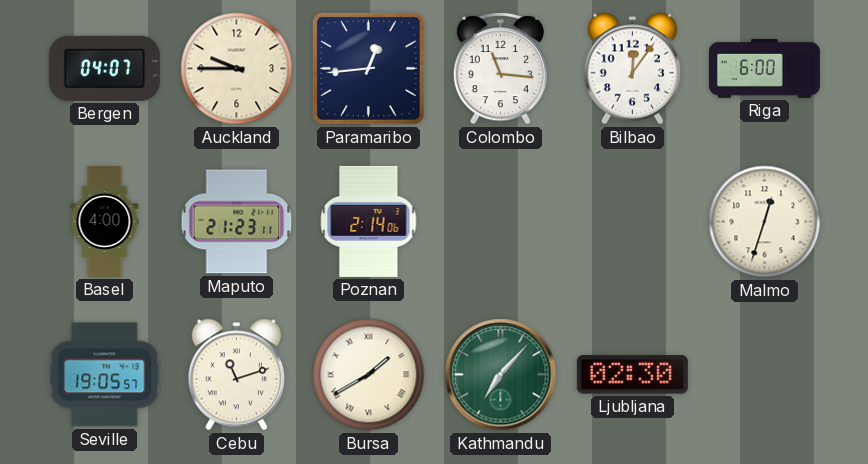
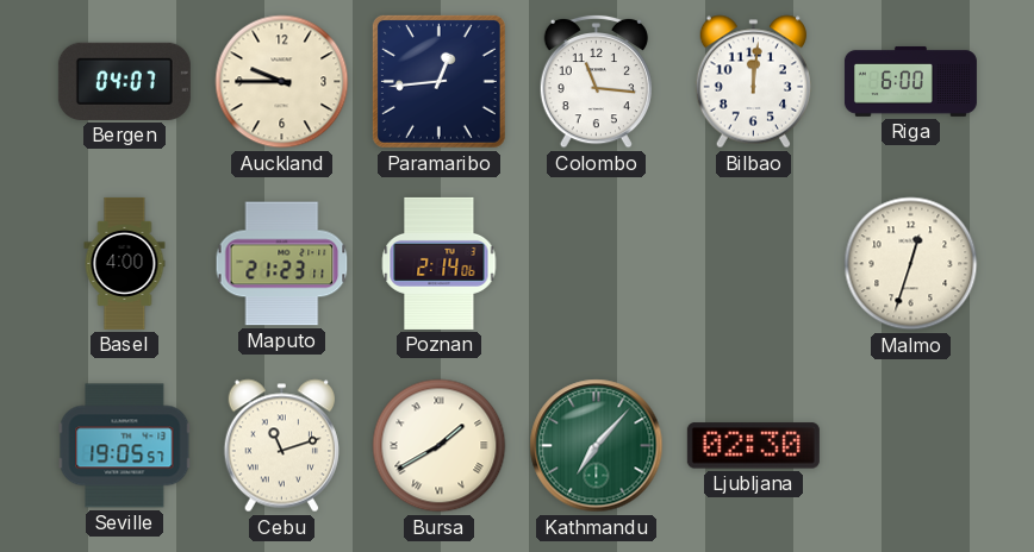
Bilbao: 12:06 -> 12:01 (753, 82)
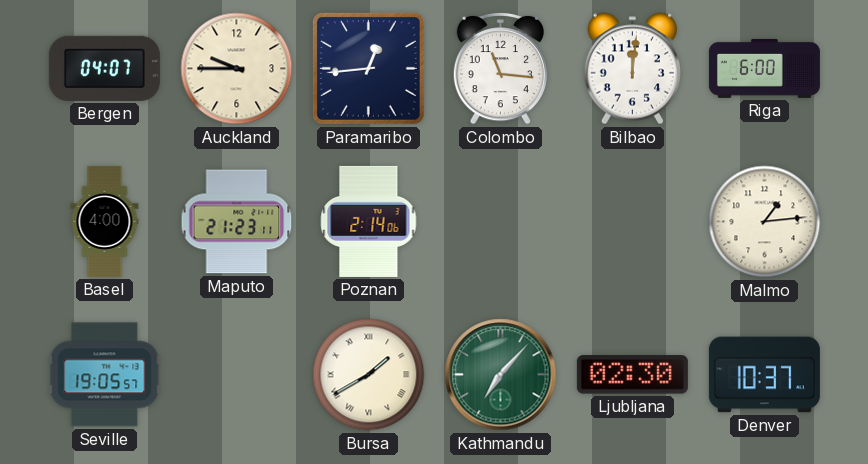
Malmo: 12:33 -> 1:14 (765, 222)
Cebu: 11:12 -> none (281, 446)
Denver: none -> 10:37 (764, 375)
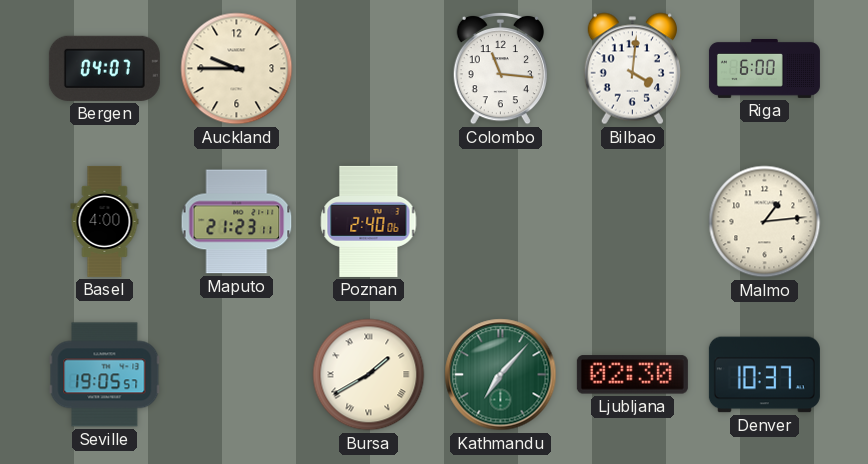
Paramaribo: 12:44 -> none (368, 68)
Bilbao: 12:01 -> 4:01 (632, 69)
Poznan: 2:14 -> 2:40 (369, 221)
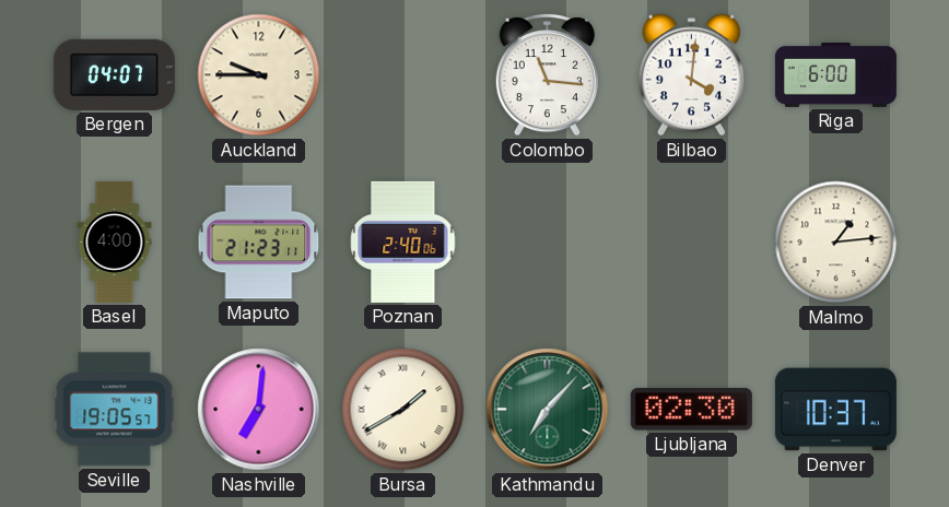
Nashville: none -> 7:01 (259, 410)
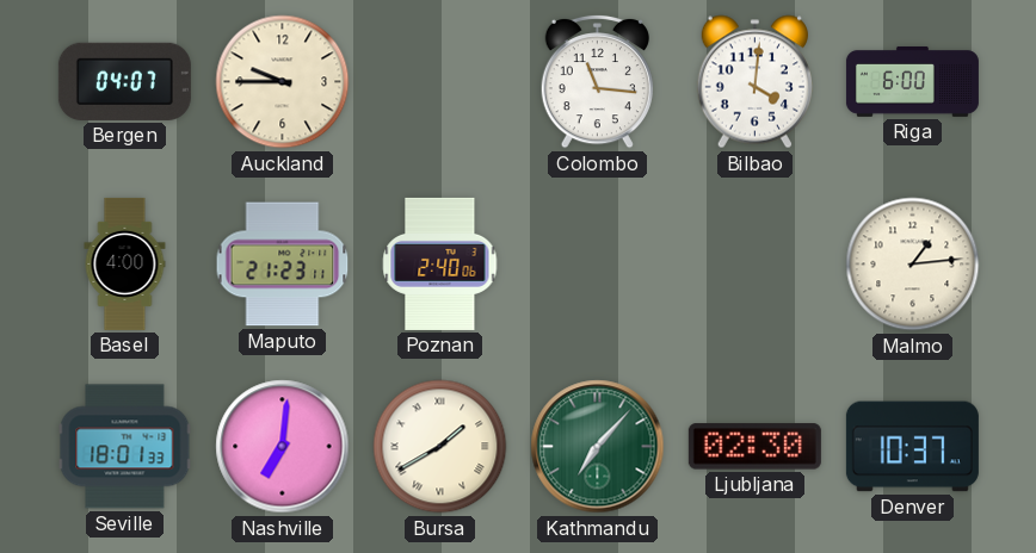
Seville: 19:05 -> 18:01 (125, 447)
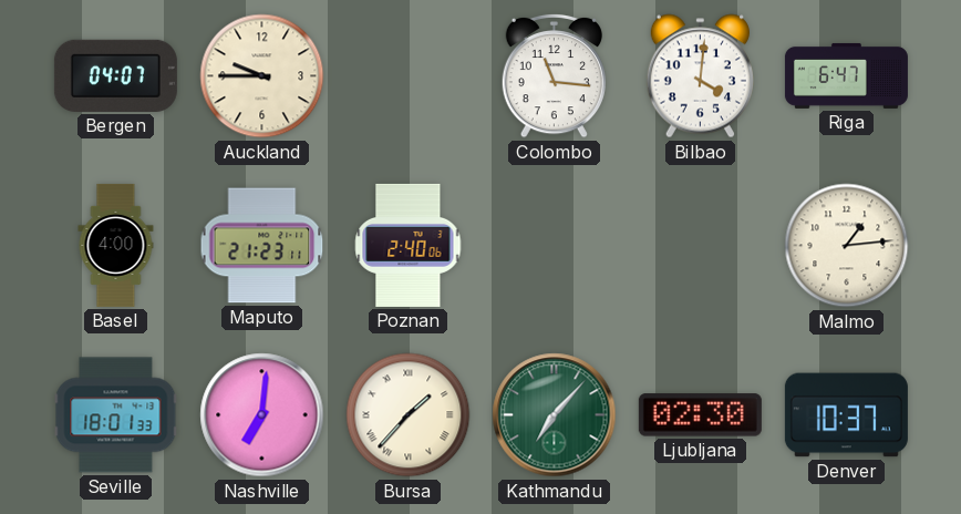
Riga: 6:00 -> 6:47 (846, 75)
Bursa: 1:40 -> 1:37 (409, 415)
